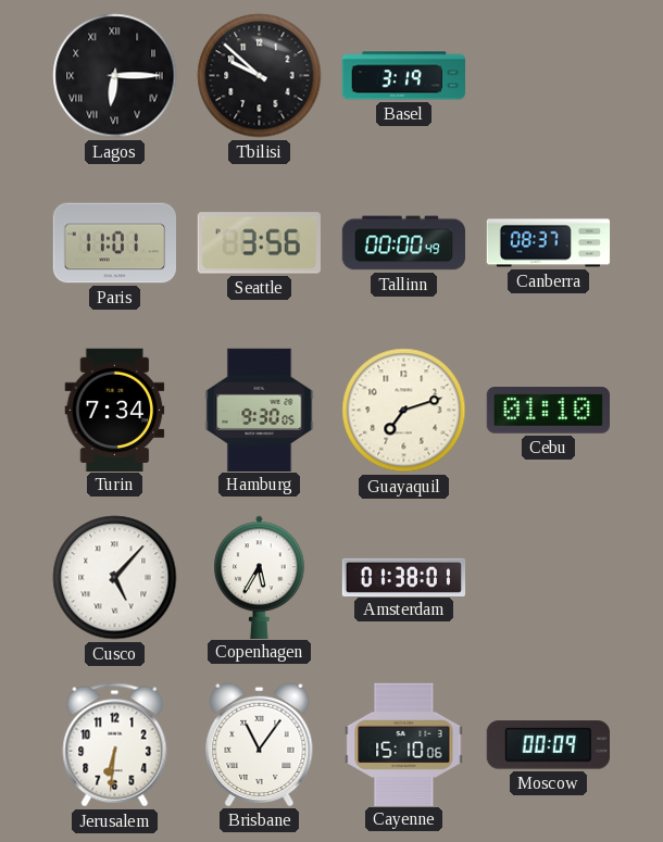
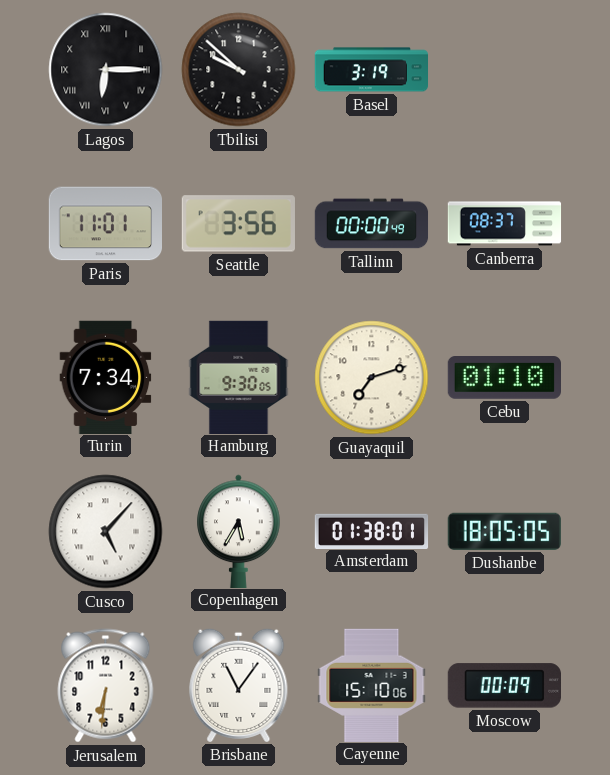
Dushanbe: none -> 18:05 (504, 531)
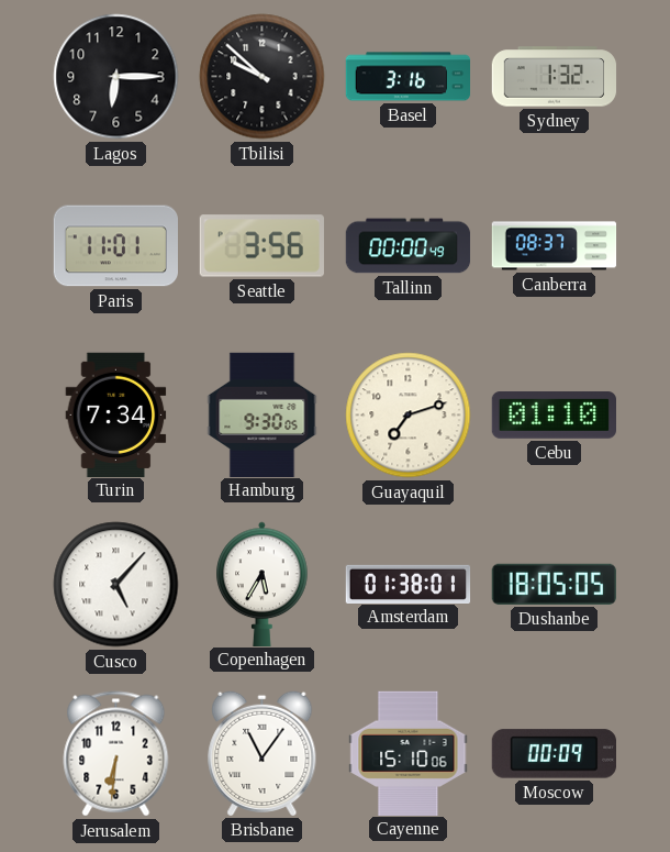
Lagos numerals: Roman -> Arabic (116, 77)
Basel: 3:19 -> 3:16 (409, 77)
Sydney: none -> 1:32 (555, 77)
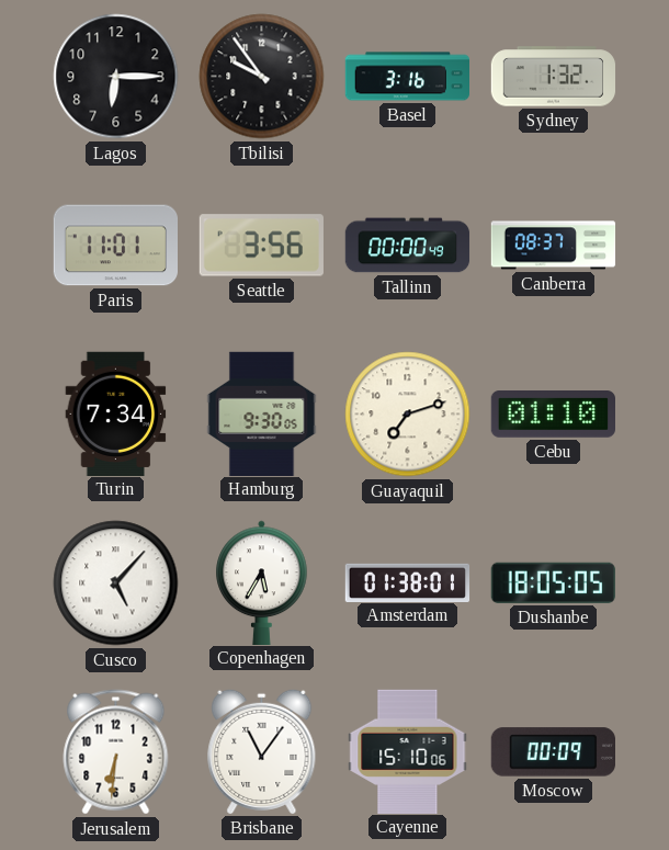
Tbilisi: 9:52 -> 9:54 (262, 77)
